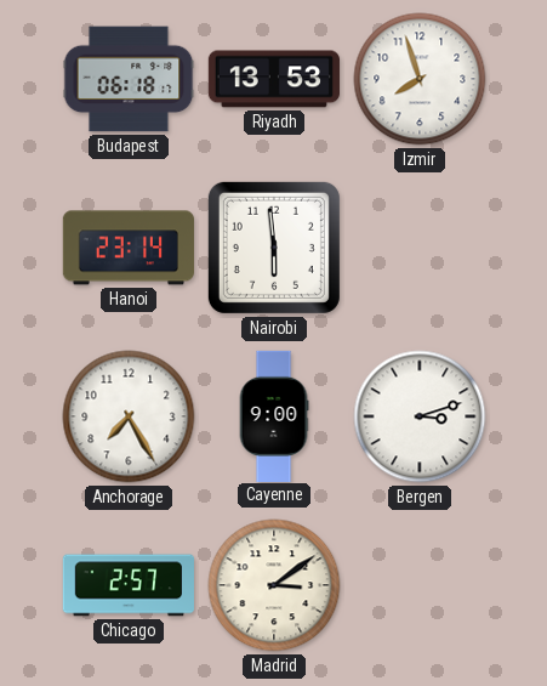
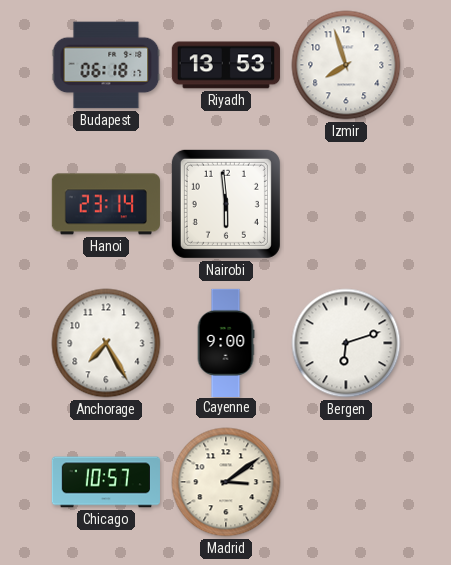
Bergen: 3:12 -> 6:12 (346, 343)
Chicago: 2:57 -> 10:57 (106, 482)
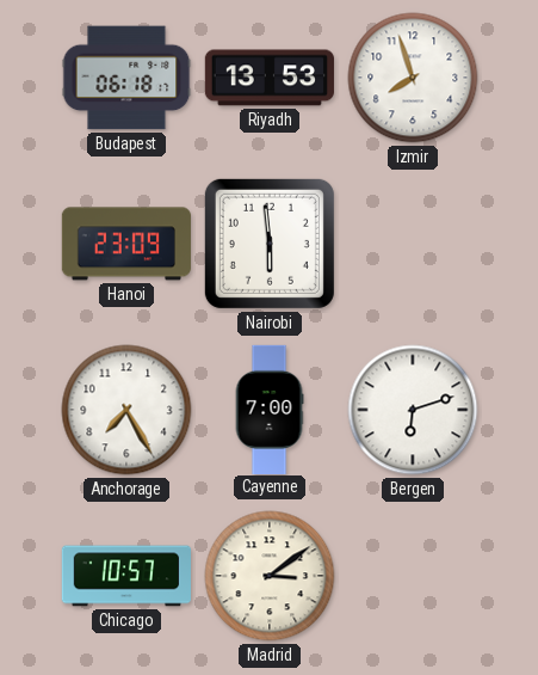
Hanoi: 23:14 -> 23:09 (126, 244)
Cayenne: 9:00 -> 7:00 (270, 409)
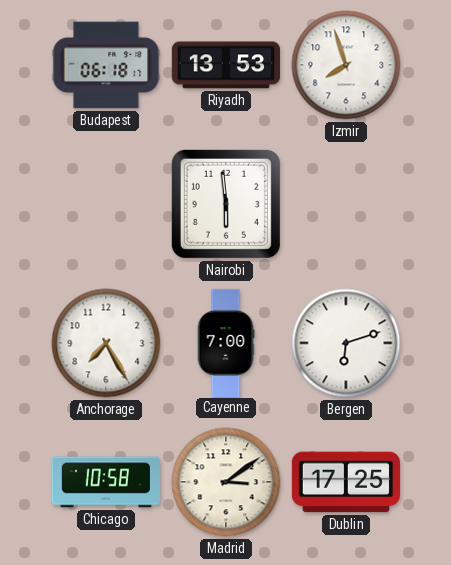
Hanoi: 23:09 -> none (126, 244)
Chicago: 10:57 -> 10:58 (106, 482)
Dublin: none -> 17:25 (346, 482)
